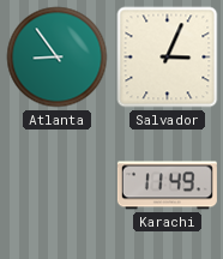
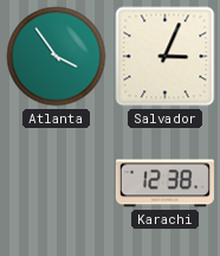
Atlanta: 8:54 -> 3:54 (57, 57)
Karachi: 11:49 -> 12:38 (164, 184)
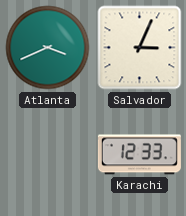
Atlanta: 3:54 -> 3:41 (48, 48)
Karachi: 12:38 -> 12:33 (139, 155)
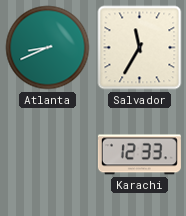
Atlanta: 3:41 -> 8:41 (48, 48)
Salvador: 3:04 -> 11:35 (140, 48)
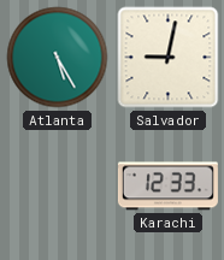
Atlanta: 8:41 -> 5:25 (58, 58)
Salvador: 11:35 -> 9:02 (169, 58)
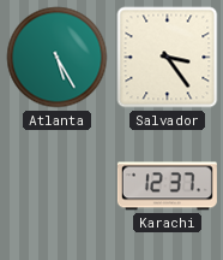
Salvador: 9:02 -> 3:24 (168, 58)
Karachi: 12:33 -> 12:37 (167, 187)
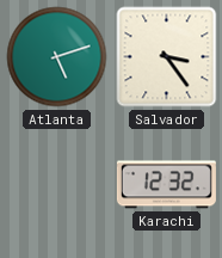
Atlanta: 5:25 -> 5:12 (57, 57)
Karachi: 12:37 -> 12:32 (166, 185)
